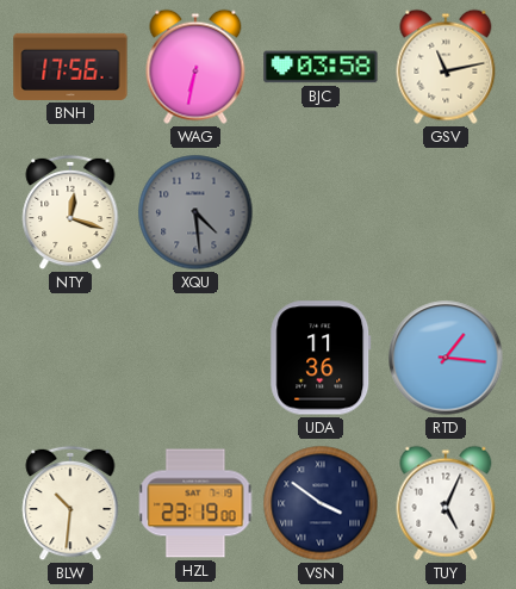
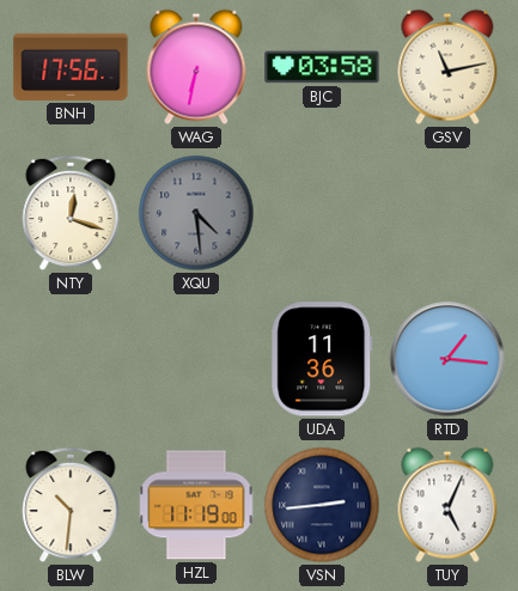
HZL: 23:19 -> 11:19 (196, 505)
VSN: 3:51 -> 2:44 (322, 505)
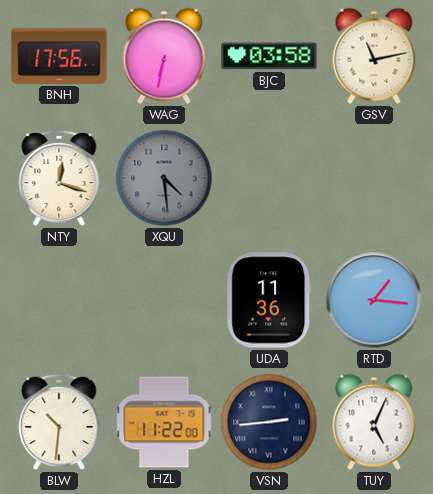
HZL: 11:19 -> 11:22 (164, 422)
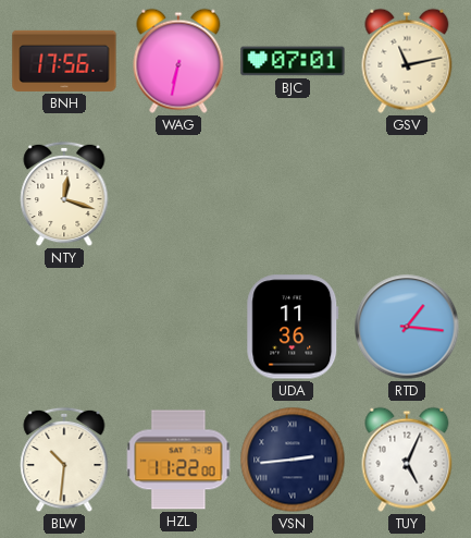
BJC: 03:58 -> 07:01 (293, 61)
XQU: 4:29 -> none (164, 178)
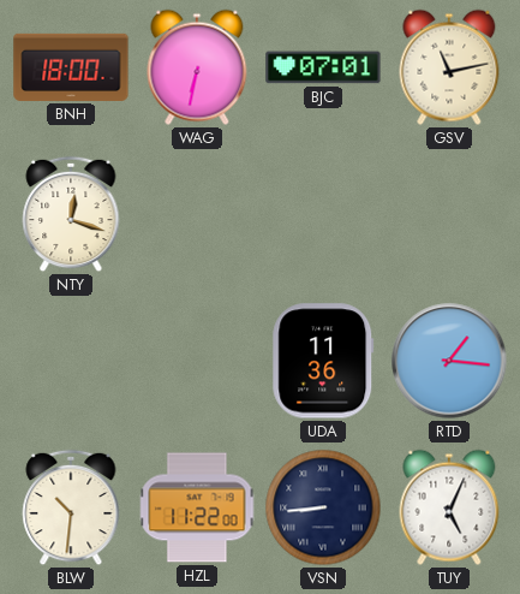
BNH: 17:56 -> 18:00 (71, 67)
VSN: 2:44 -> 8:44 (323, 507)
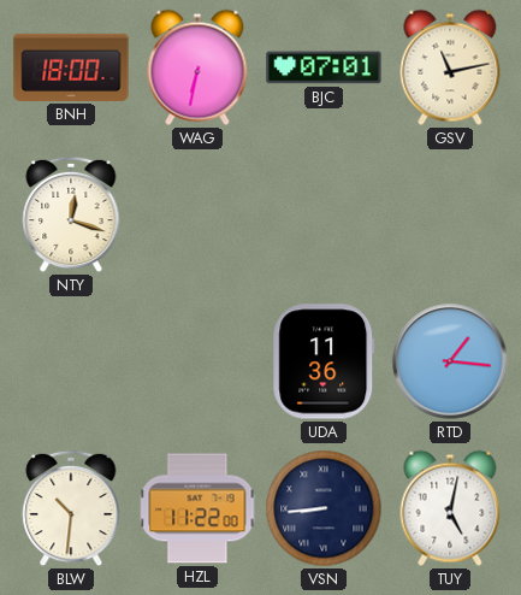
TUY: 5:04 -> 5:02 (450, 508)
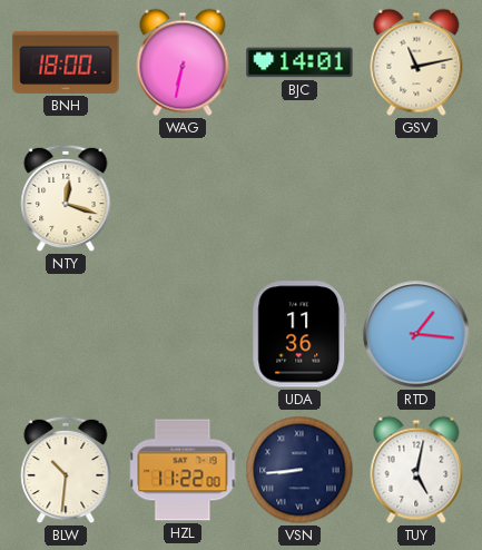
BJC: 07:01 -> 14:01 (299, 62)
